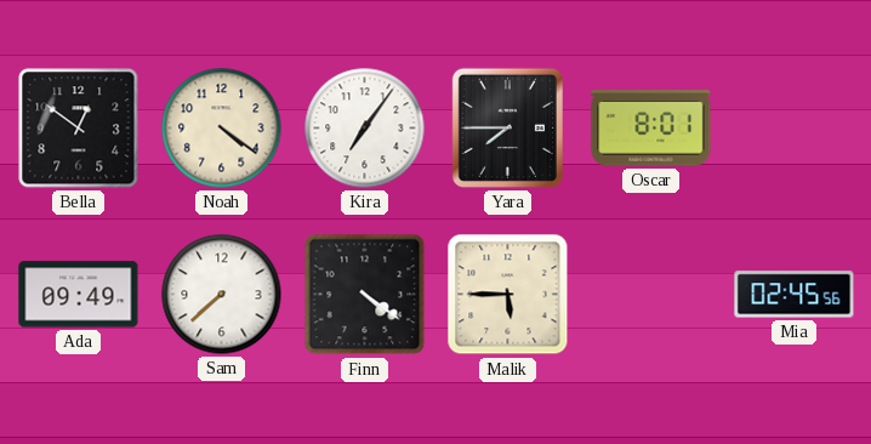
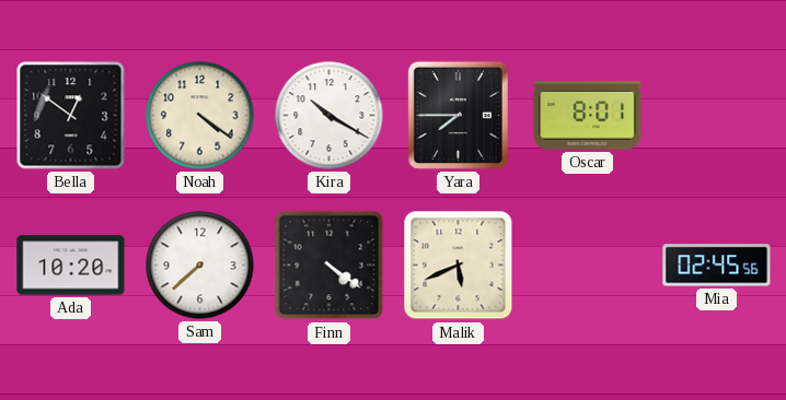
Kira: 7:06 -> 10:20 (330, 116)
Ada: 09:49 -> 10:20 (71, 266)
Malik: 5:45 -> 5:41 (459, 266)
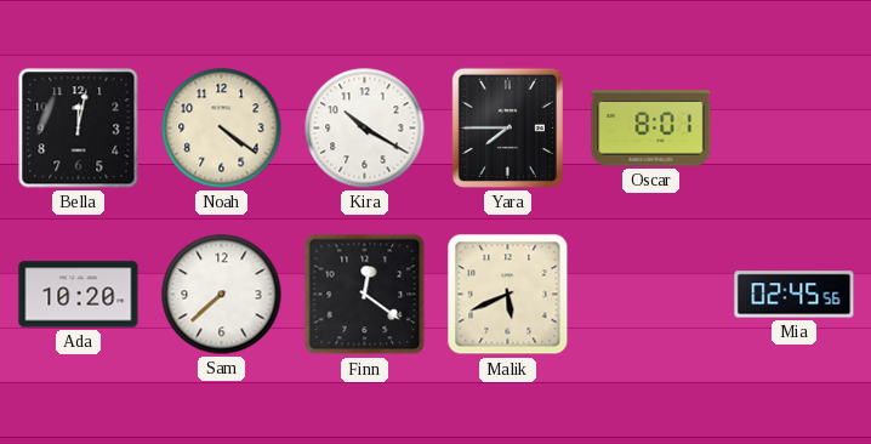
Bella: 12:51 -> 12:02 (79, 129)
Finn: 4:21 -> 12:21 (365, 295)
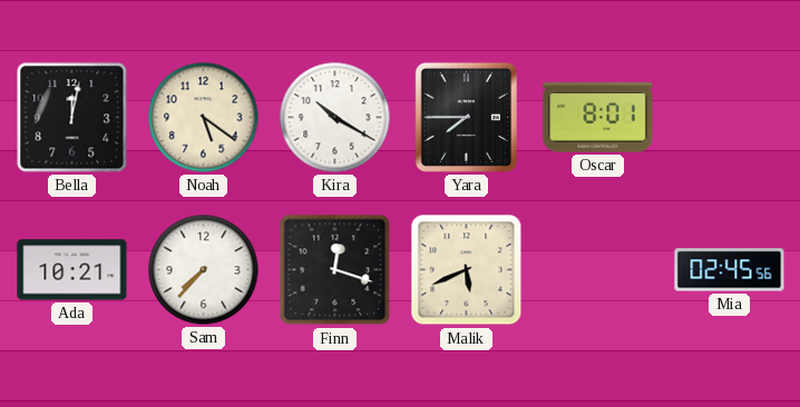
Noah: 4:21 -> 5:21 (204, 118)
Ada: 10:20 -> 10:21 (72, 270)
Sam: 7:38 -> 7:37 (204, 270)
Finn: 12:21 -> 12:18 (335, 270)
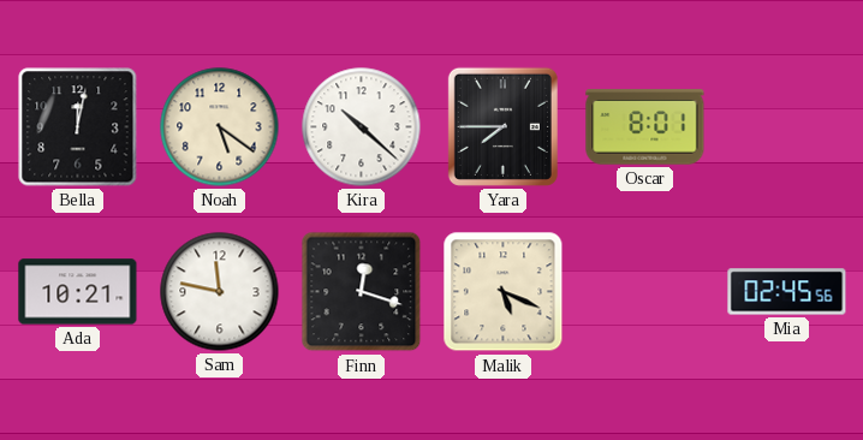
Kira: 10:20 -> 10:22 (362, 127)
Sam: 7:37 -> 11:47 (220, 292)
Malik: 5:41 -> 5:19 (504, 292)
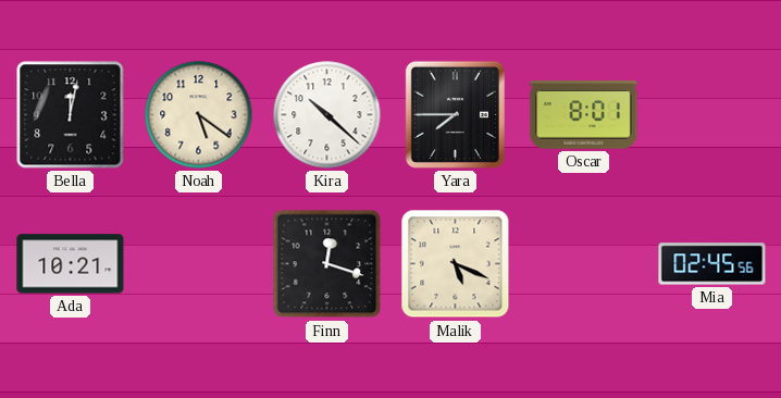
Sam: 11:47 -> none (220, 292)
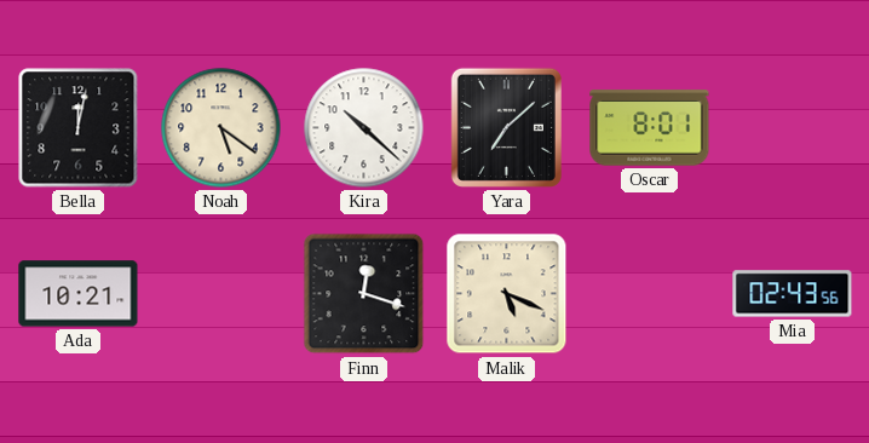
Yara: 7:45 -> 7:08 (506, 127)
Mia: 02:45 -> 02:43 (793, 294)
